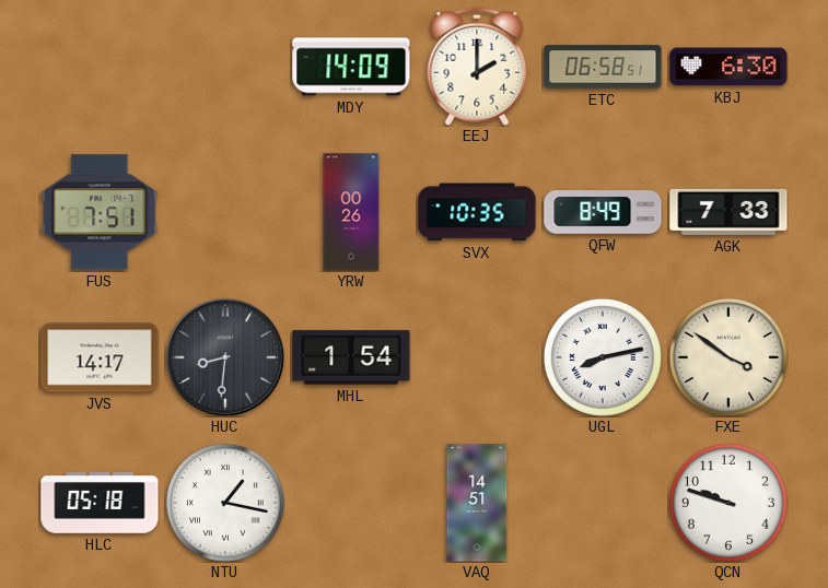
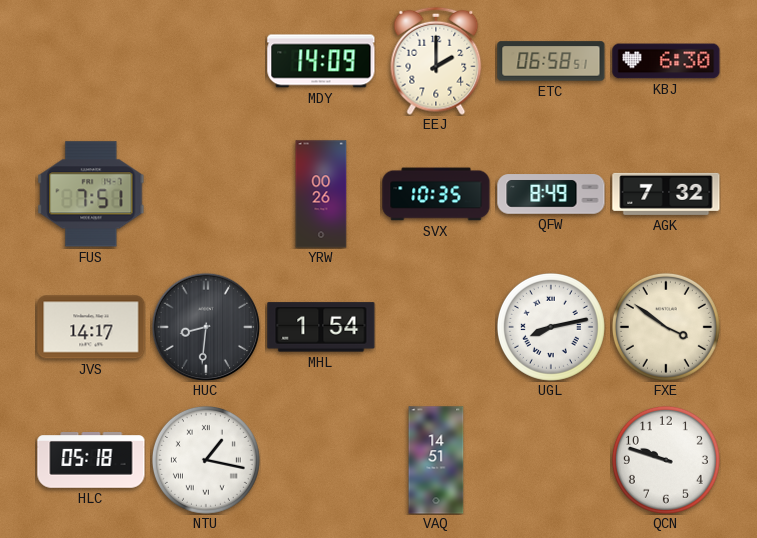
AGK: 7:33 -> 7:32 (666, 194)
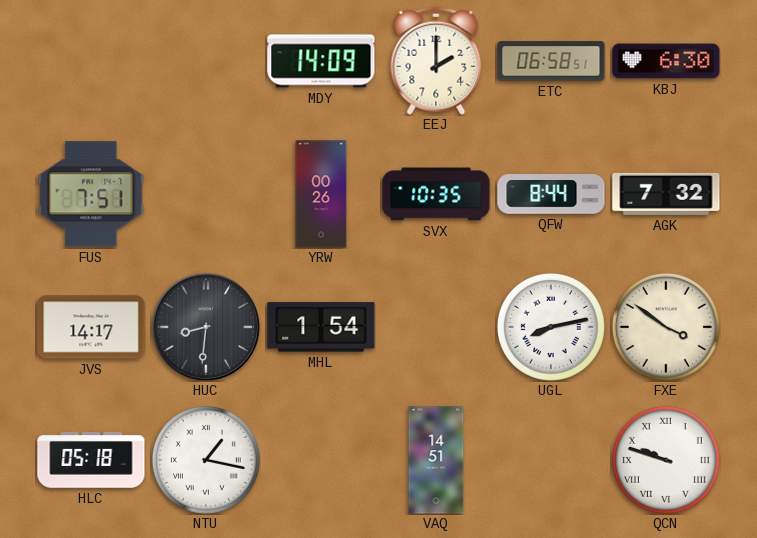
QFW: 8:49 -> 8:44 (551, 194)
QCN numerals: Arabic -> Roman (666, 460)
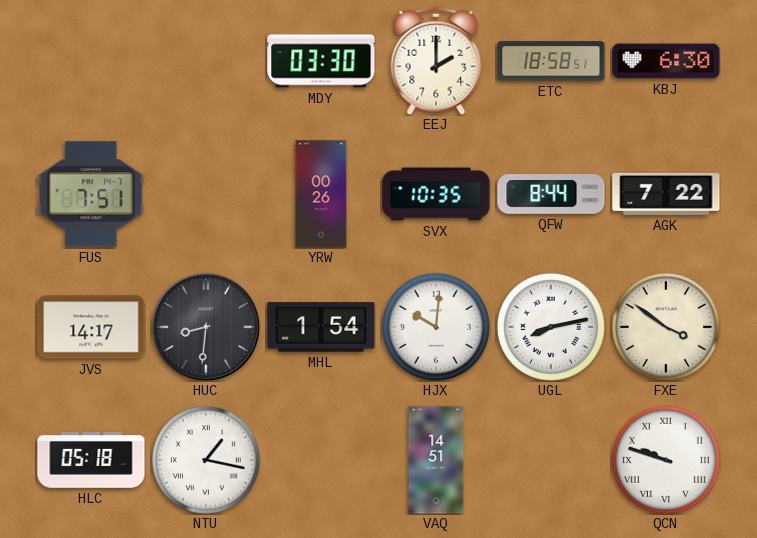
MDY: 14:09 -> 03:30 (321, 61)
ETC: 06:58 -> 18:58 (551, 61)
AGK: 7:32 -> 7:22 (666, 194)
HJX: none -> 10:01 (436, 327)
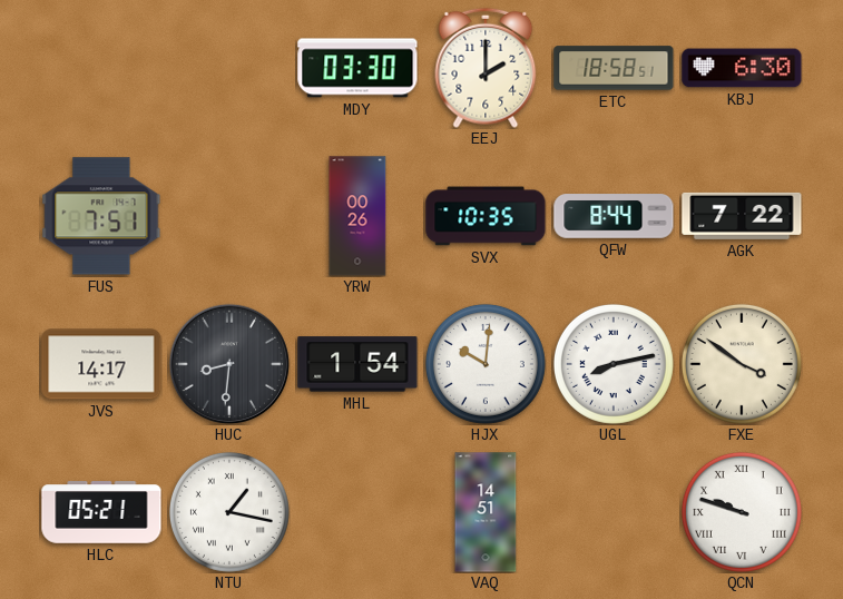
HLC: 05:18 -> 05:21 (101, 512)
